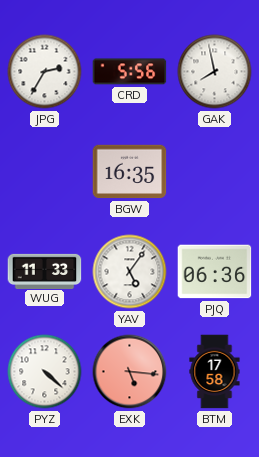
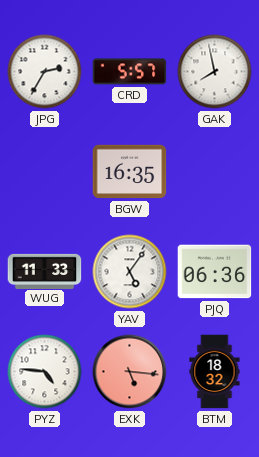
CRD: 5:56 -> 5:57 (130, 72)
PYZ: 4:22 -> 4:46 (45, 372)
BTM: 17:58 -> 18:32 (215, 372)
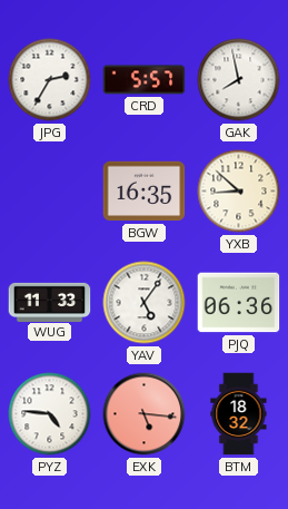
YXB: none -> 8:52 (239, 192)
